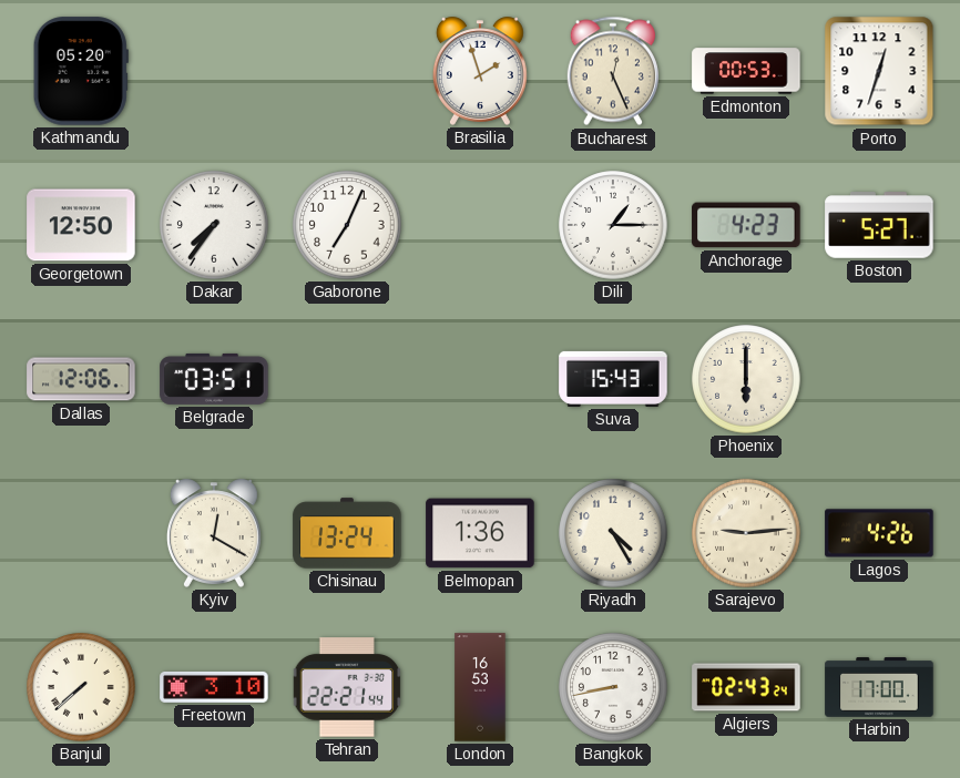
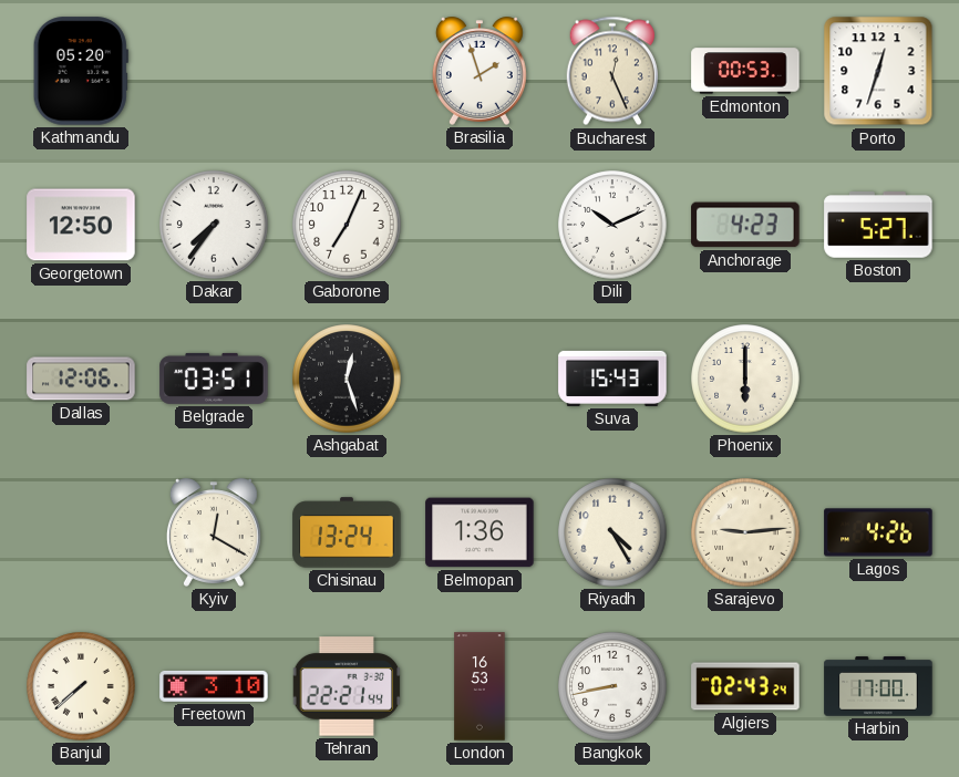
Dili: 1:15 -> 10:11 (612, 225)
Ashgabat: none -> 12:27 (347, 379)
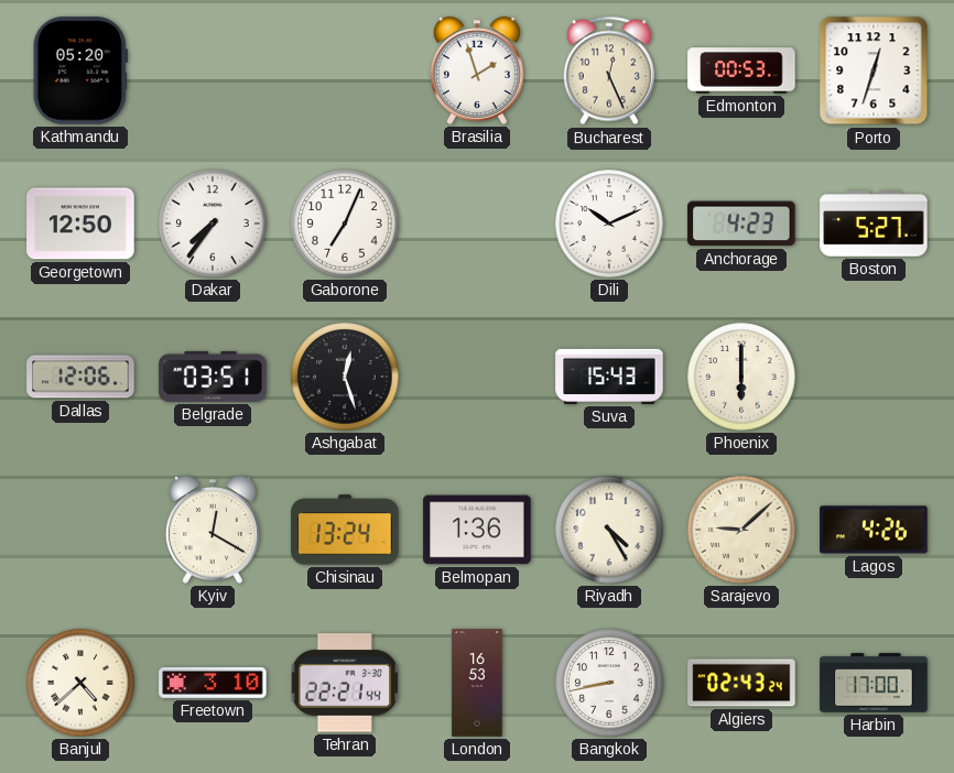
Sarajevo: 9:14 -> 9:08 (741, 530)
Banjul: 7:38 -> 4:38 (80, 683)
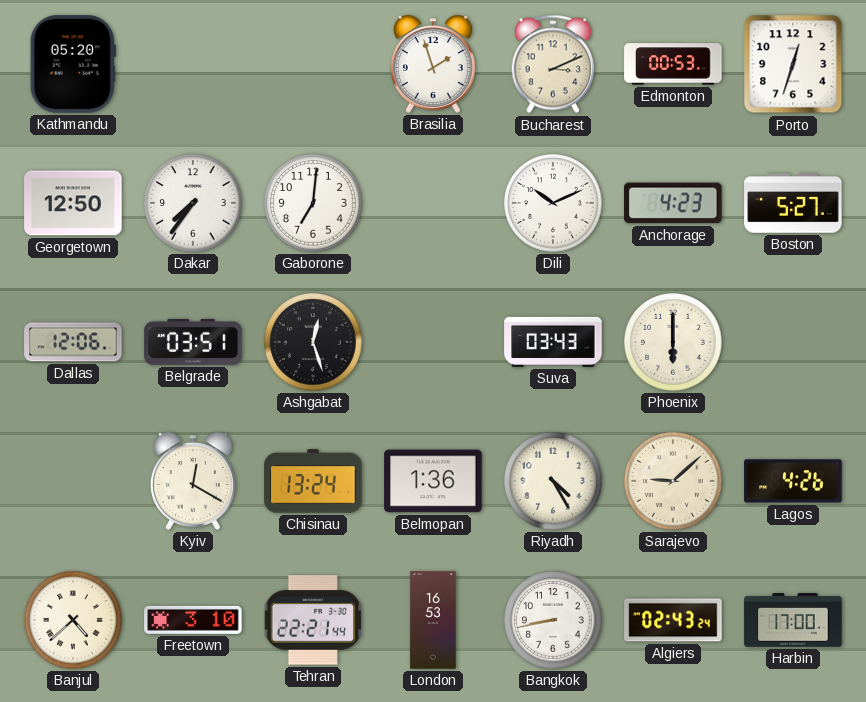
Bucharest: 12:26 -> 3:11 (553, 64)
Gaborone: 7:04 -> 7:01 (313, 203)
Suva: 15:43 -> 03:43 (553, 342)
